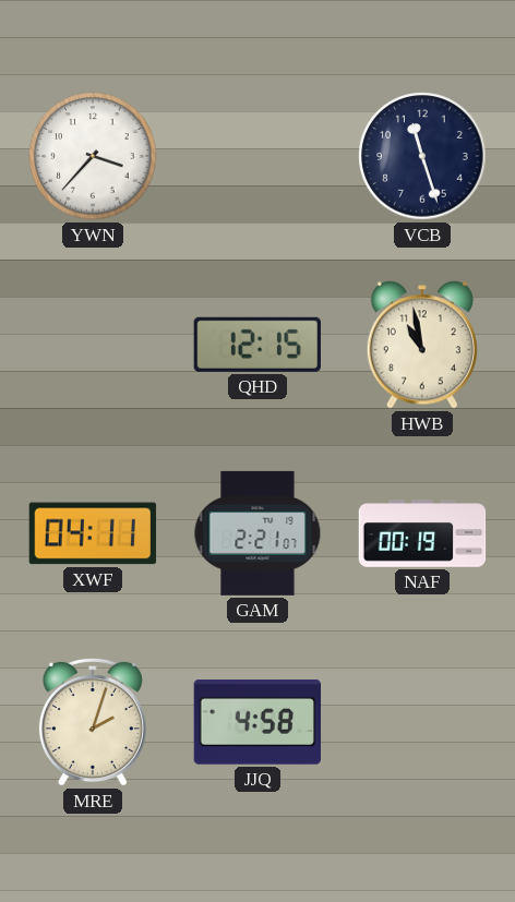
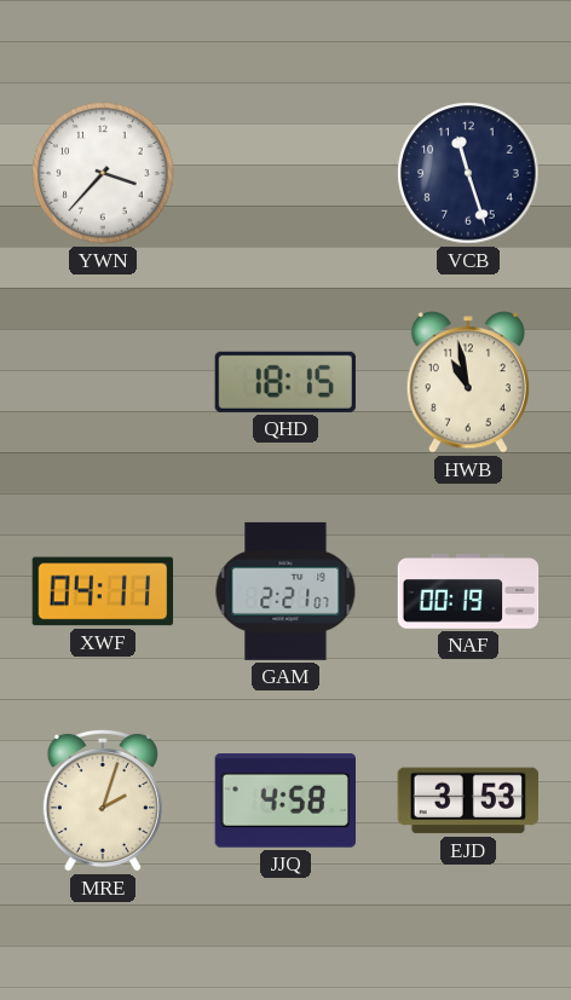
QHD: 12:15 -> 18:15 (285, 382)
EJD: none -> 3:53 (468, 800)
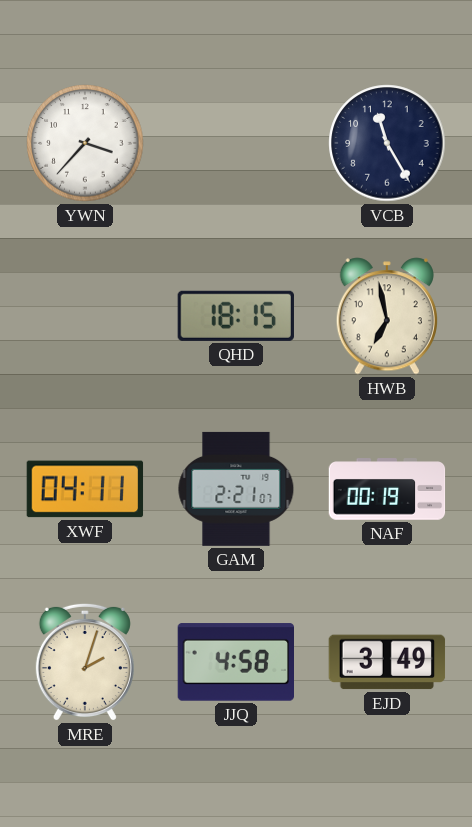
VCB: 11:27 -> 11:25 (387, 143)
HWB: 10:58 -> 6:58 (387, 316)
EJD: 3:53 -> 3:49 (387, 662)
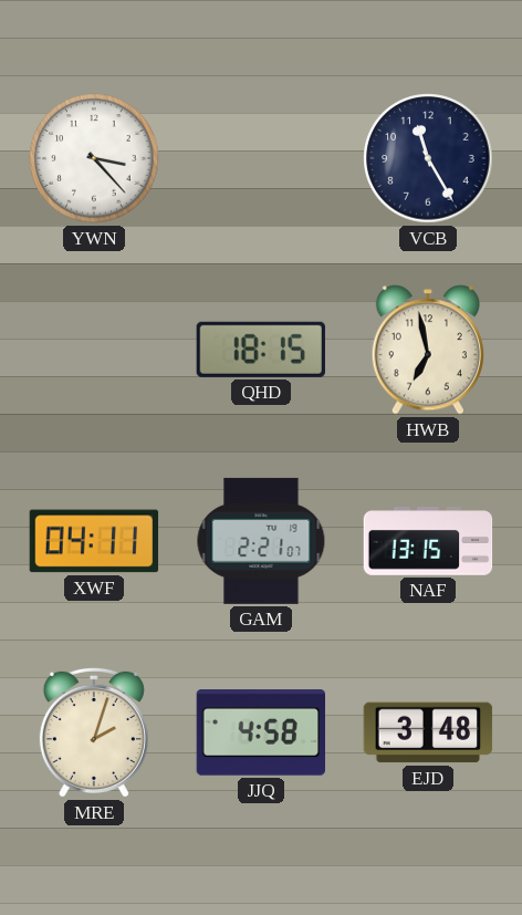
YWN: 3:37 -> 3:23 (94, 158)
NAF: 00:19 -> 13:15 (428, 541)
EJD: 3:49 -> 3:48 (428, 732)
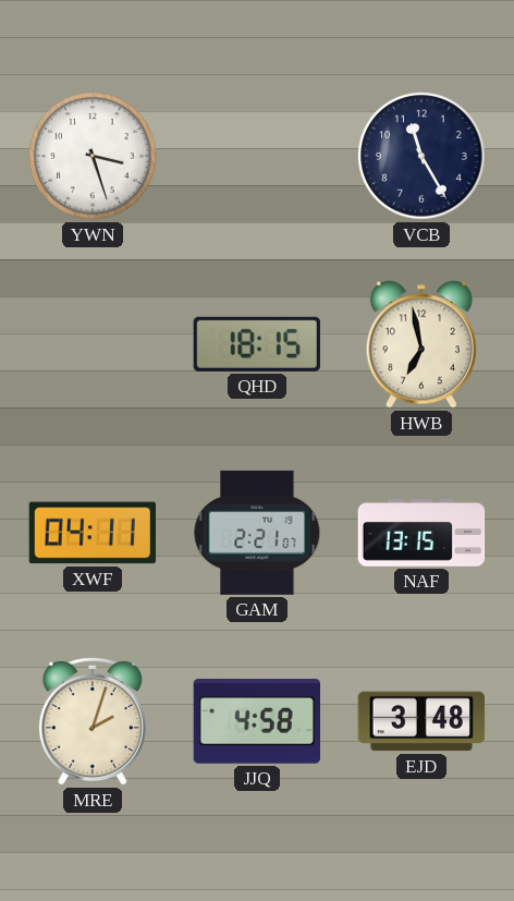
YWN: 3:23 -> 3:27 (93, 156)
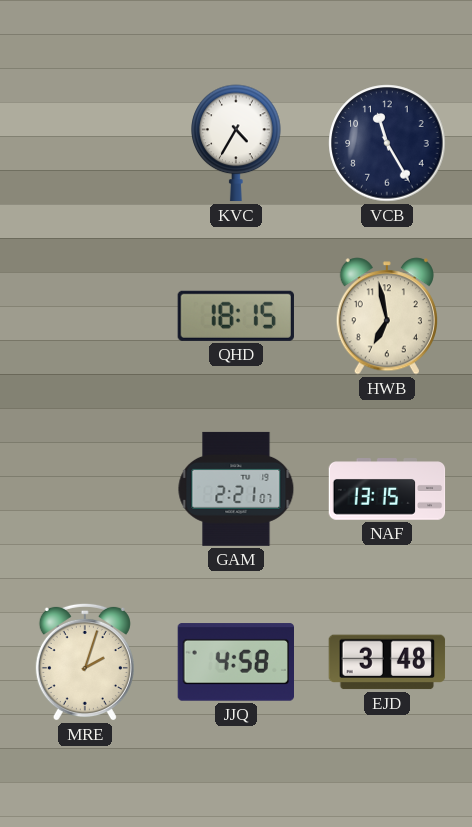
YWN: 3:27 -> none (93, 156)
KVC: none -> 4:35 (236, 143)
XWF: 04:11 -> none (93, 533)
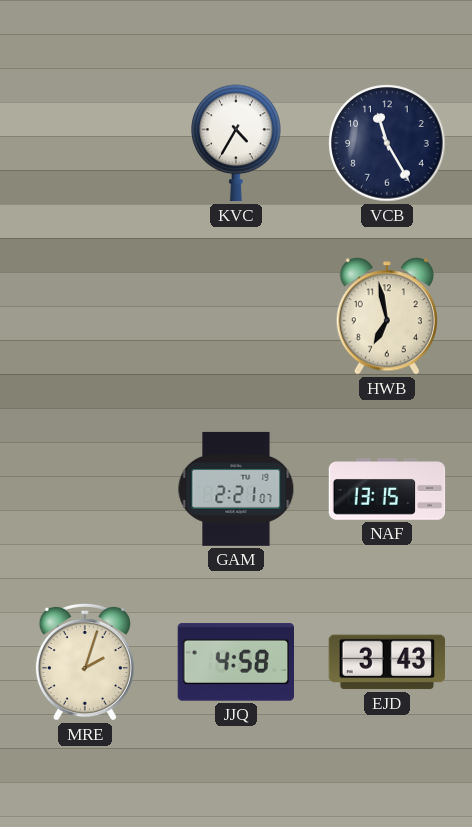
QHD: 18:15 -> none (236, 316)
EJD: 3:48 -> 3:43 (387, 662)
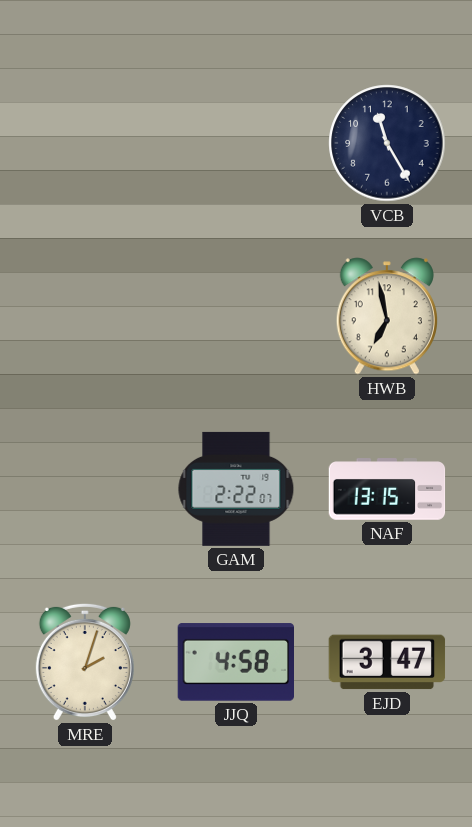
KVC: 4:35 -> none (236, 143)
GAM: 2:21 -> 2:22 (236, 489)
EJD: 3:43 -> 3:47 (387, 662)
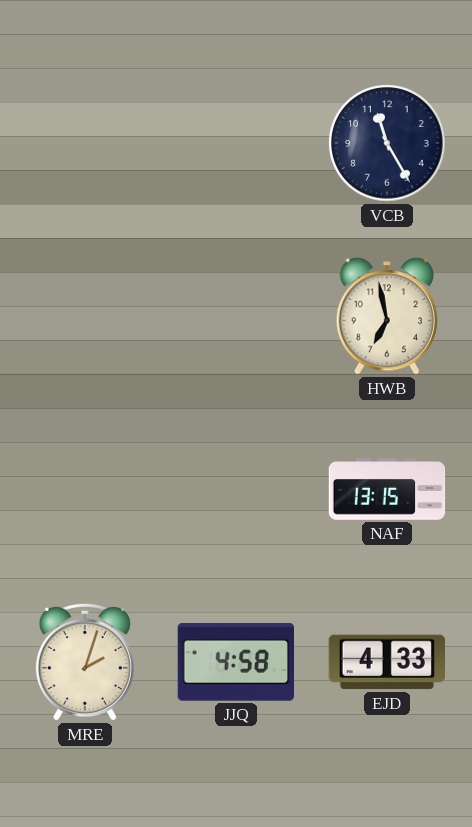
GAM: 2:22 -> none (236, 489)
EJD: 3:47 -> 4:33 (387, 662)
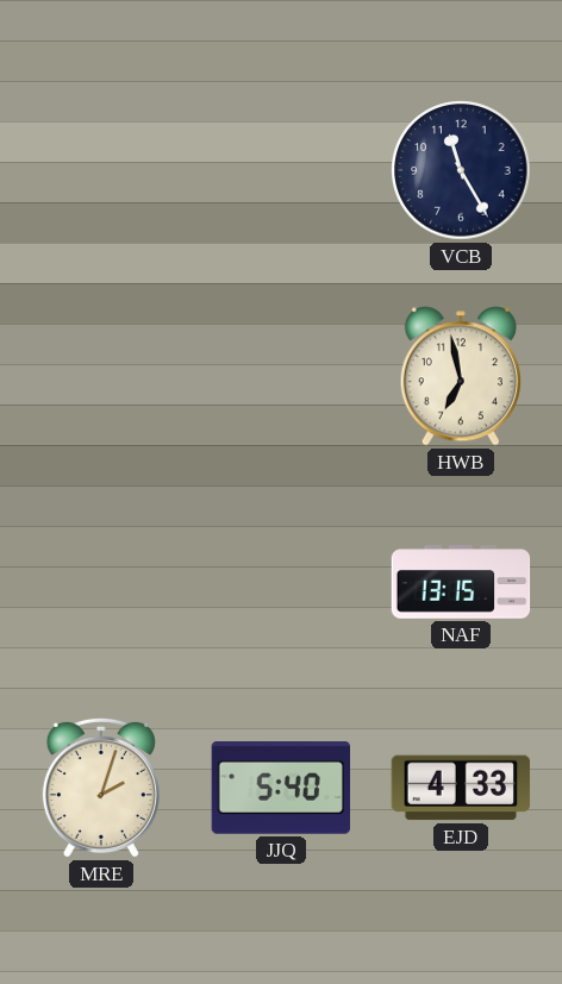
JJQ: 4:58 -> 5:40 (280, 788)
